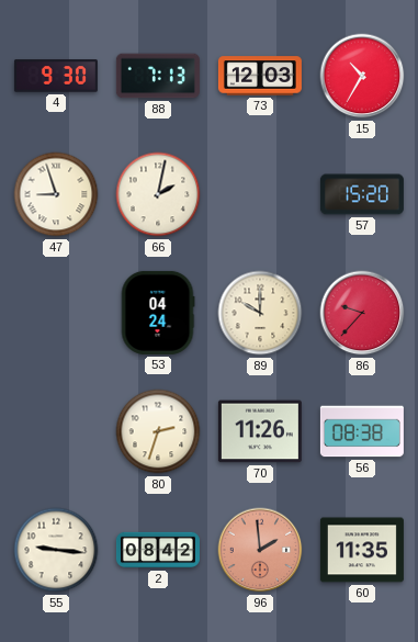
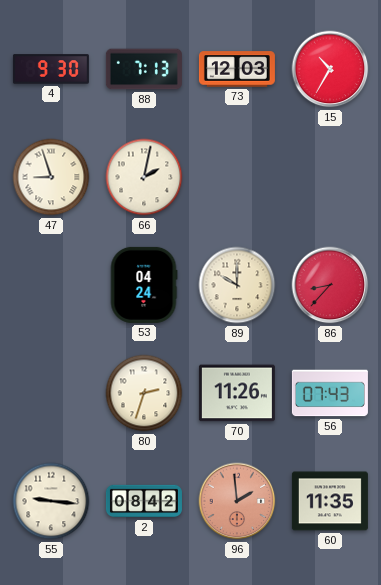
57: 15:20 -> none (362, 194)
86: 9:37 -> 8:37 (330, 285)
56: 08:38 -> 07:43 (330, 393)
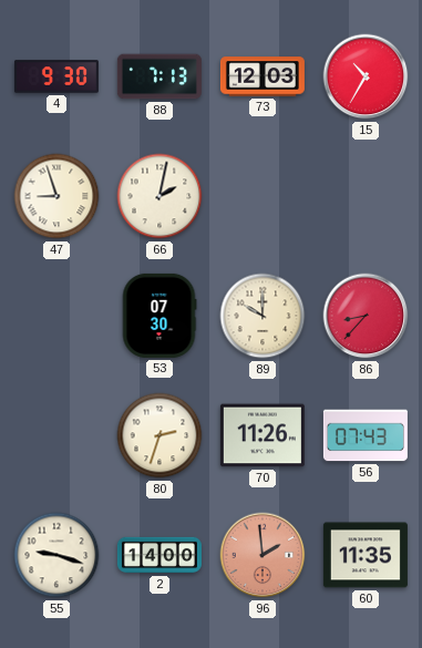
53: 04:24 -> 07:30 (159, 316)
55: 9:16 -> 9:18 (56, 555)
2: 08:42 -> 14:00 (159, 555)
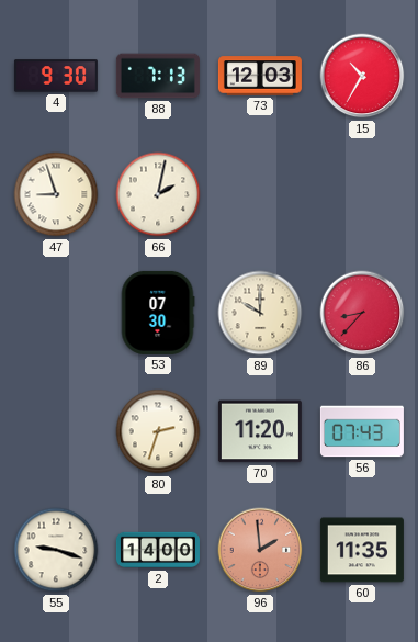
70: 11:26 -> 11:20 (260, 431)
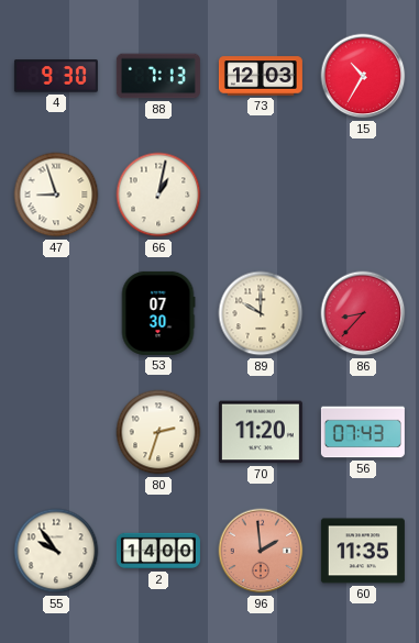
66: 2:02 -> 1:02 (158, 195)
55: 9:18 -> 9:54 (56, 551)
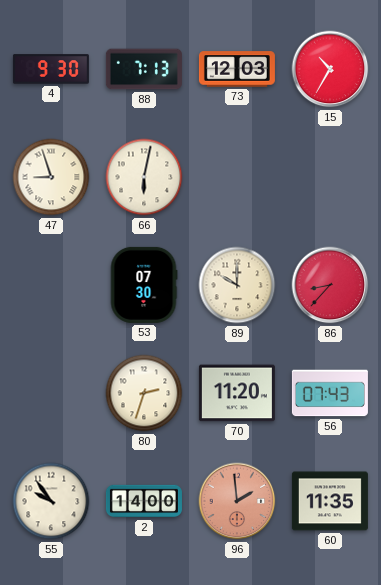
66: 1:02 -> 6:02 (144, 177)
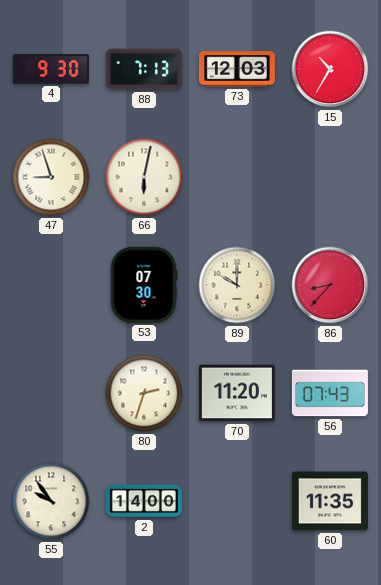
96: 1:59 -> none (237, 501)
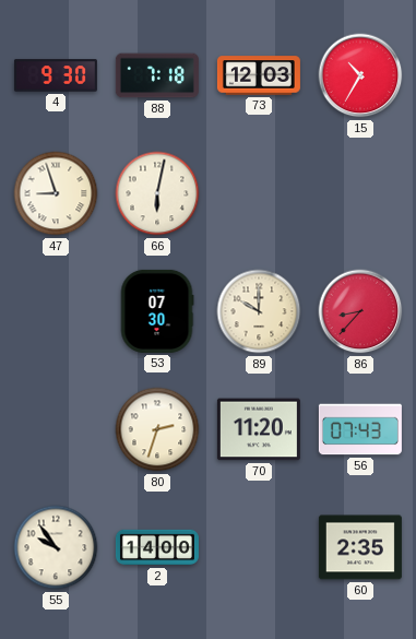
88: 7:13 -> 7:18 (157, 75)
60: 11:35 -> 2:35 (360, 547)
